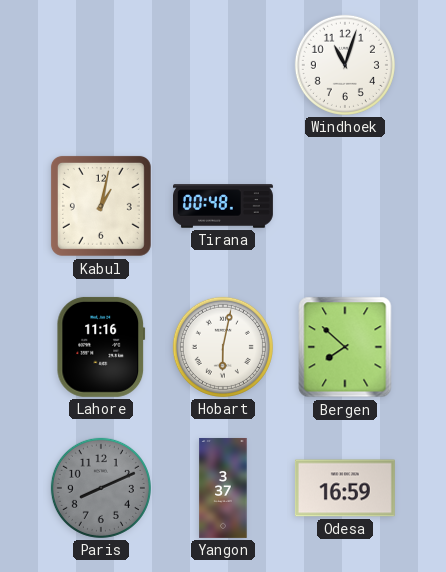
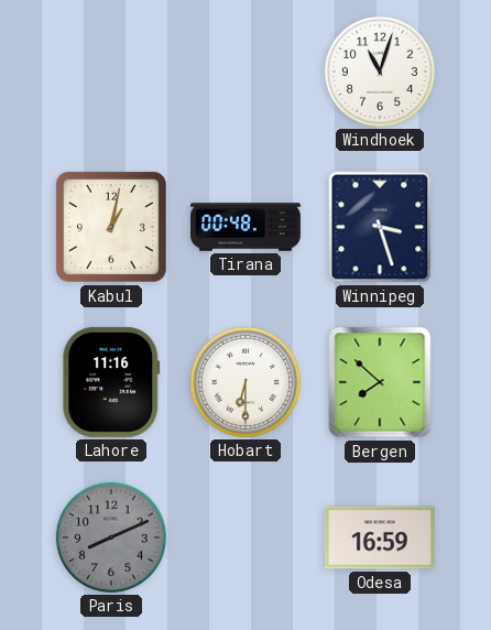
Winnipeg: none -> 3:27 (380, 227)
Hobart: 6:02 -> 6:30 (245, 382)
Yangon: 3:37 -> none (223, 488)
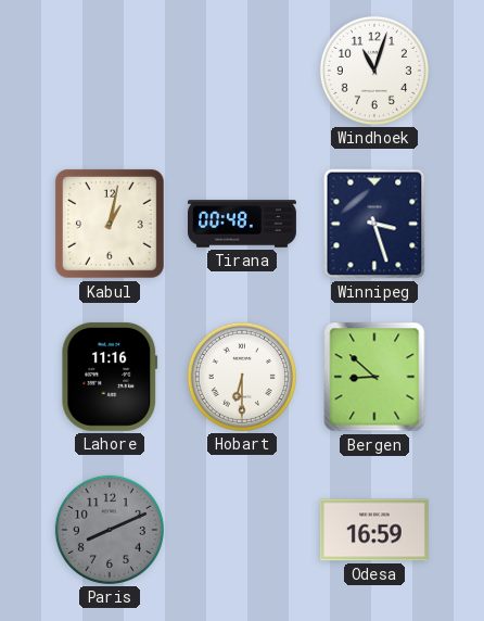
Bergen: 7:52 -> 8:52 (374, 377)
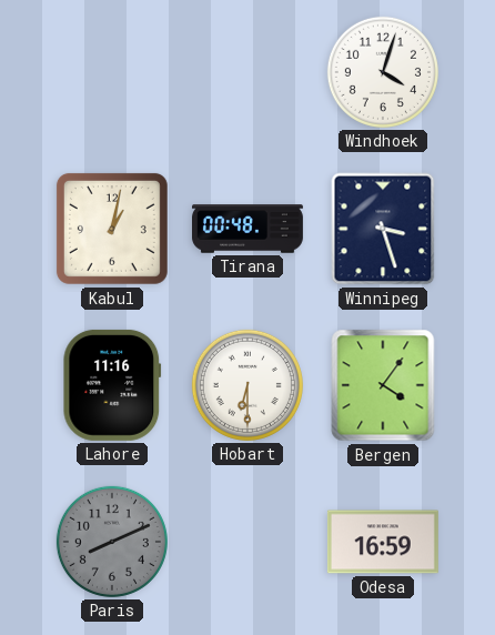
Windhoek: 11:03 -> 4:03 (383, 72)
Bergen: 8:52 -> 4:06 (383, 385)
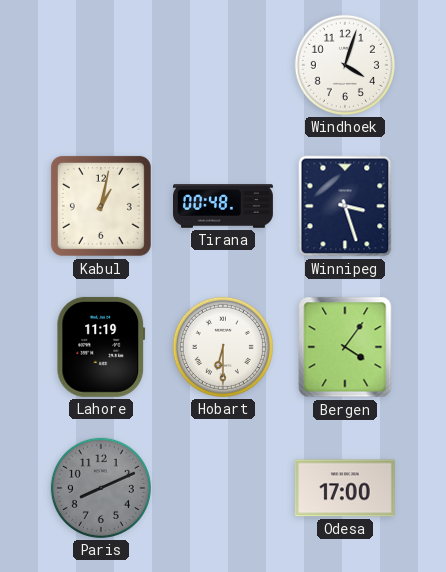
Lahore: 11:16 -> 11:19 (101, 347)
Odesa: 16:59 -> 17:00 (345, 488)
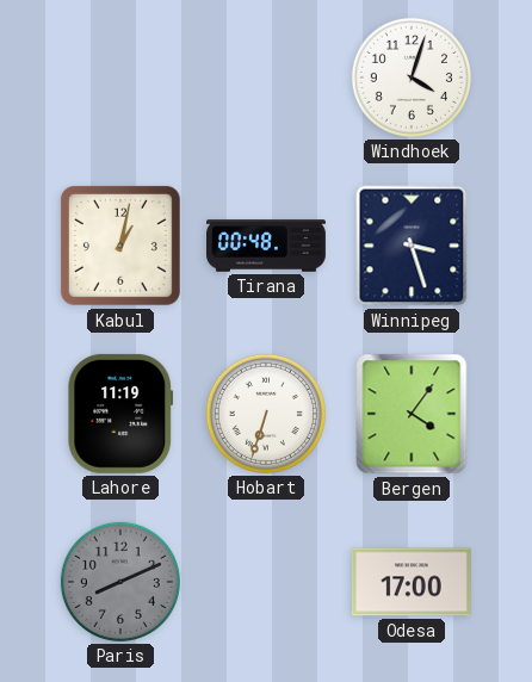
Hobart: 6:30 -> 6:33 (266, 414)
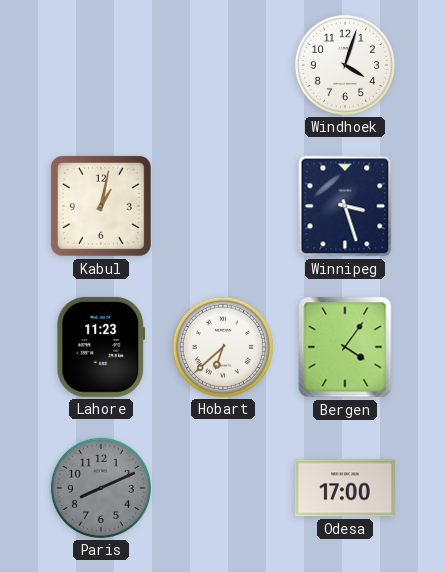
Tirana: 00:48 -> none (267, 246)
Lahore: 11:19 -> 11:23 (101, 347)
Hobart: 6:33 -> 6:38 (223, 347)
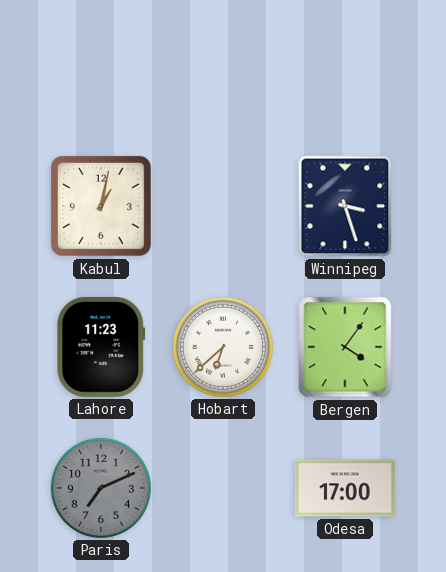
Windhoek: 4:03 -> none (345, 65)
Paris: 8:11 -> 7:11 (101, 488)
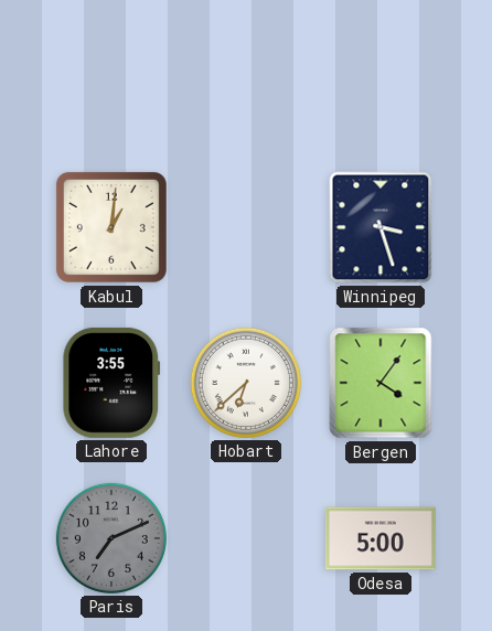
Kabul: 1:02 -> 1:01 (111, 227)
Lahore: 11:23 -> 3:55 (111, 383)
Odesa: 17:00 -> 5:00 (381, 538)
